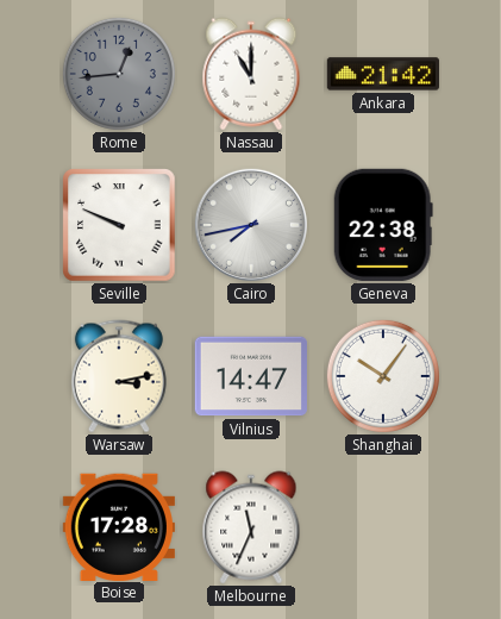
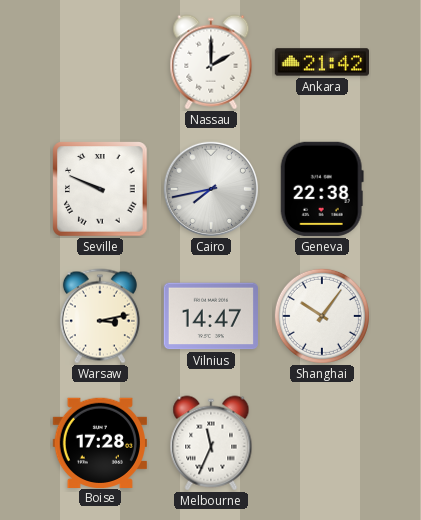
Rome: 12:44 -> none (119, 74)
Nassau: 11:00 -> 2:00 (211, 62)
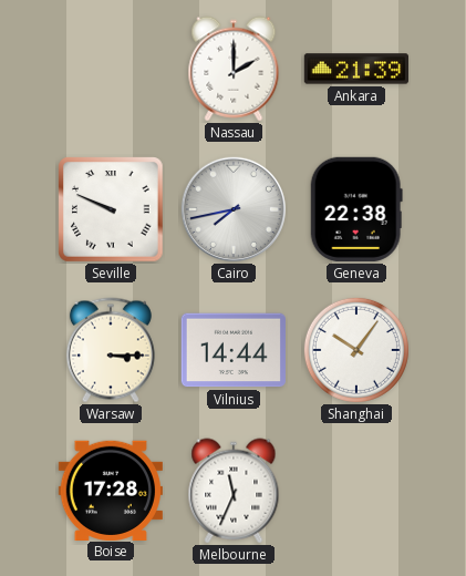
Ankara: 21:42 -> 21:39 (355, 69)
Warsaw: 3:13 -> 3:15 (111, 350)
Vilnius: 14:47 -> 14:44 (234, 350)
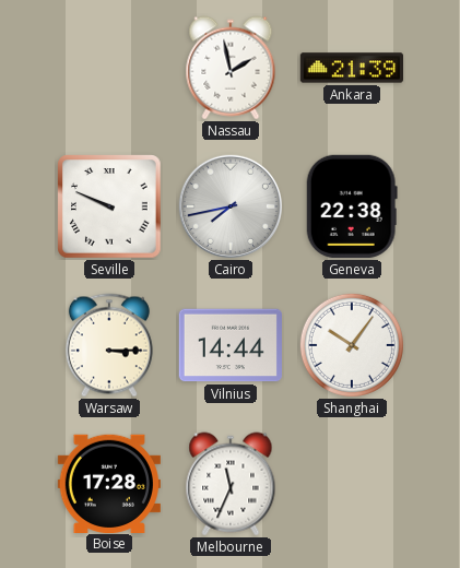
Nassau: 2:00 -> 1:58 (231, 68)
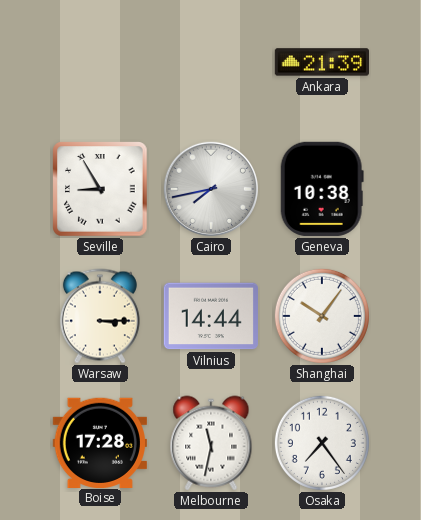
Nassau: 1:58 -> none (231, 68)
Seville: 9:49 -> 8:55 (100, 189)
Geneva: 22:38 -> 10:38 (322, 189)
Melbourne: 11:34 -> 11:32 (211, 443)
Osaka: none -> 7:24 (322, 443)
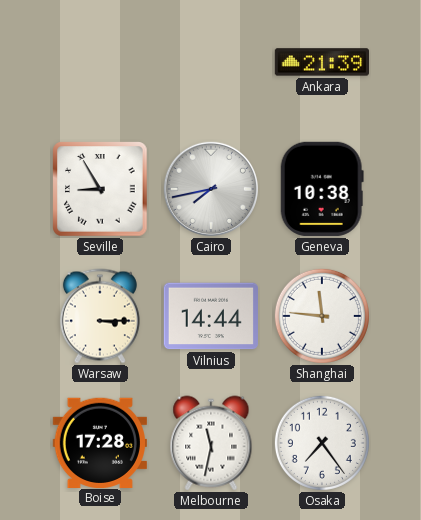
Shanghai: 10:06 -> 11:46 (322, 316)
